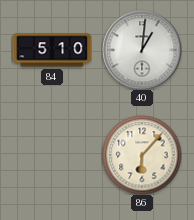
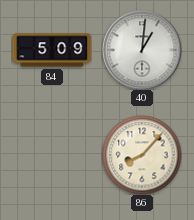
84: 5:10 -> 5:09 (52, 50)
86: 6:07 -> 8:07 (142, 155)
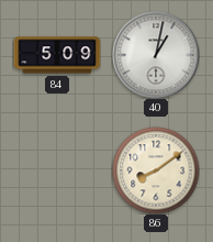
40: 1:01 -> 1:02 (156, 55)
86: 8:07 -> 8:09 (156, 170)
